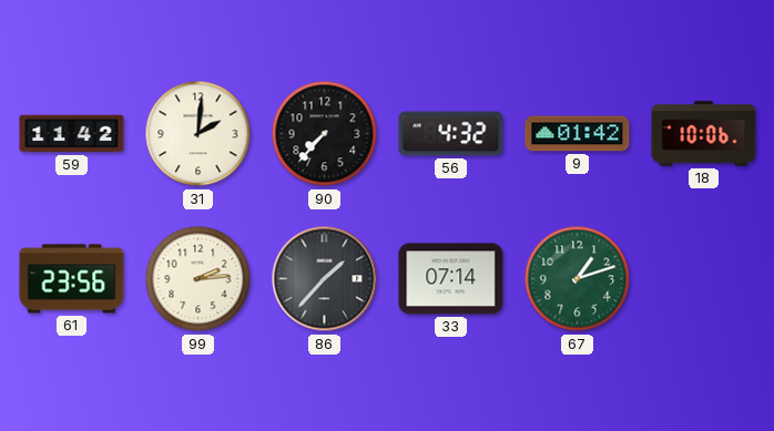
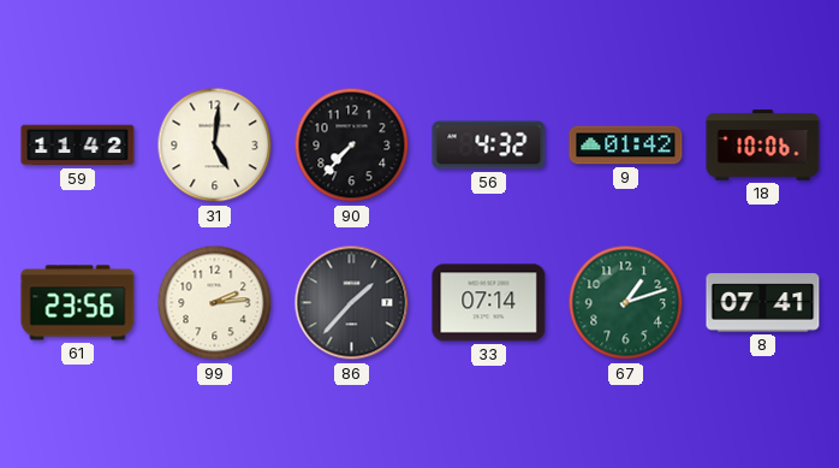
31: 2:01 -> 5:01 (215, 146)
8: none -> 07:41 (763, 303)
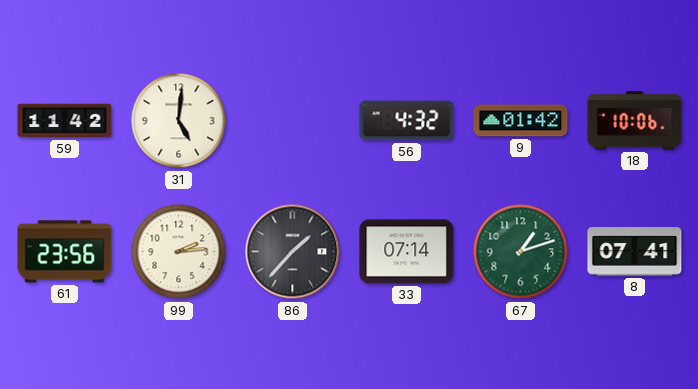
90: 7:37 -> none (352, 146)
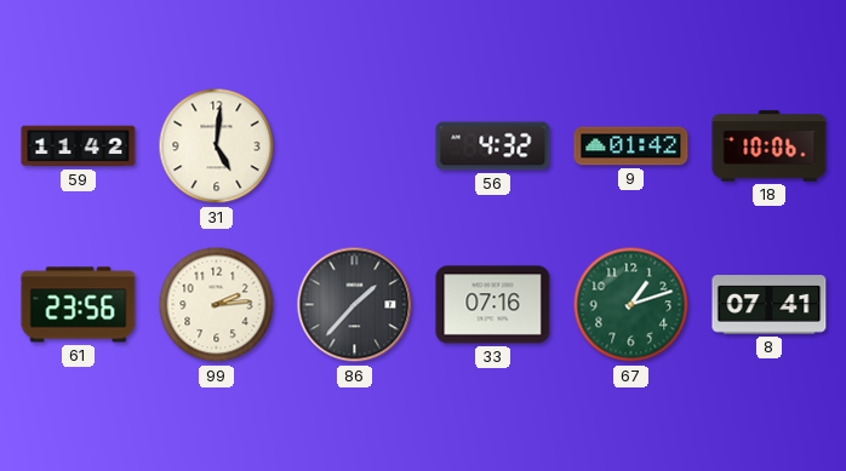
33: 07:14 -> 07:16 (493, 305)
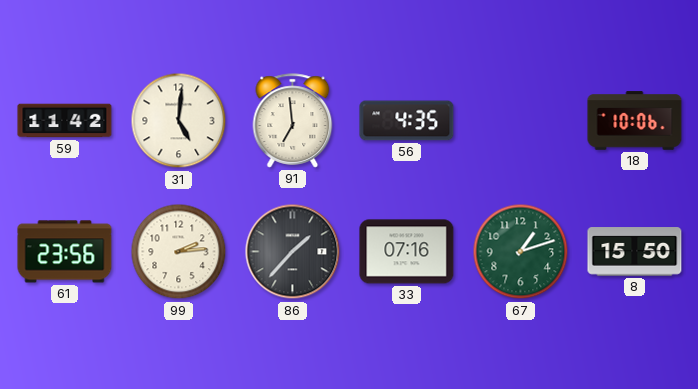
91: none -> 6:59 (293, 121)
56: 4:32 -> 4:35 (407, 121)
9: 01:42 -> none (631, 147)
8: 07:41 -> 15:50 (635, 252)
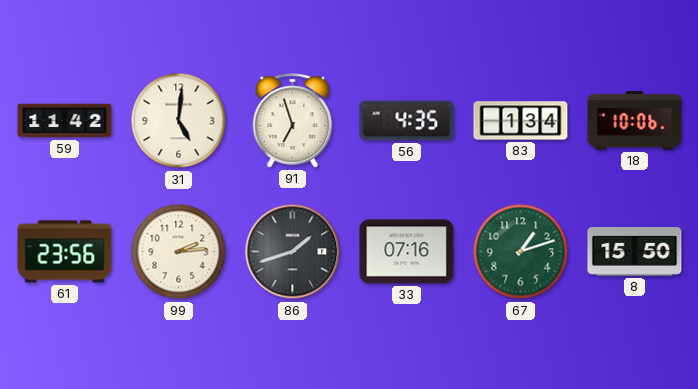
91: 6:59 -> 6:57 (293, 121)
83: none -> 1:34 (521, 121)
86: 1:37 -> 1:42 (293, 252)
